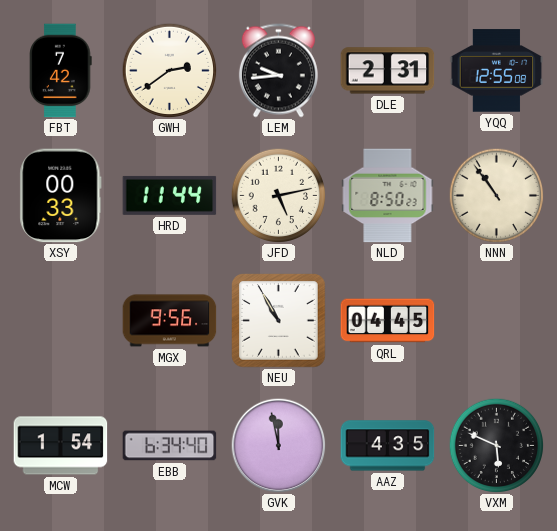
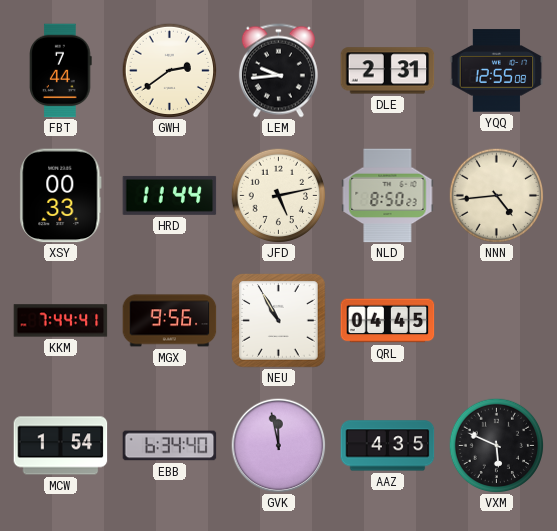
FBT: 7:42 -> 7:44 (61, 71)
NNN: 10:54 -> 4:44 (496, 195)
KKM: none -> 7:44 (61, 321)
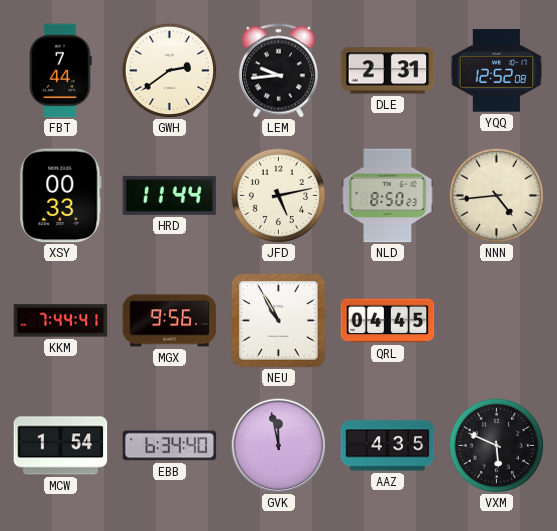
YQQ: 12:55 -> 12:52 (497, 71)
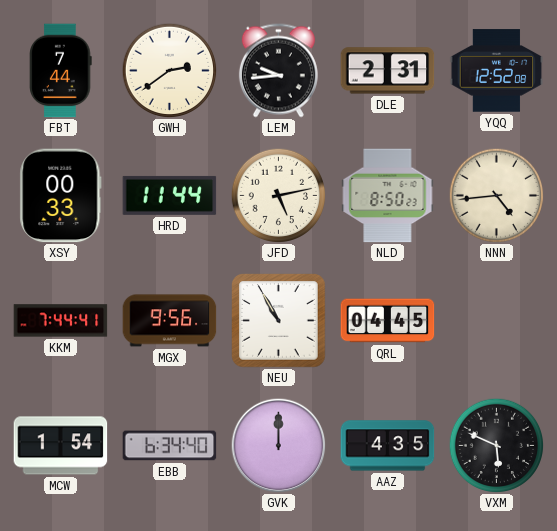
GVK: 11:58 -> 12:00 (278, 445)
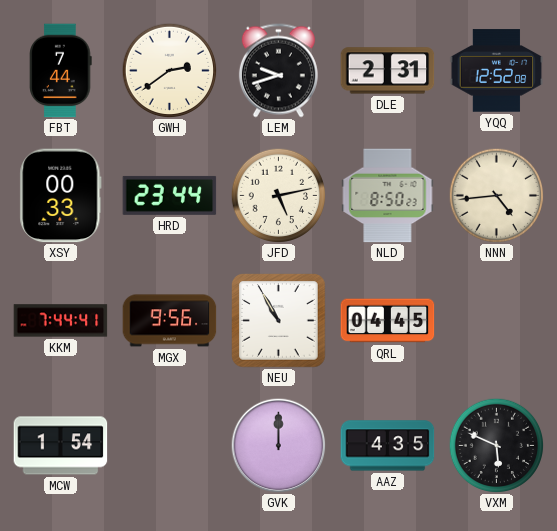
LEM: 9:44 -> 9:42 (278, 71)
HRD: 11:44 -> 23:44 (170, 195)
EBB: 6:34 -> none (170, 446)
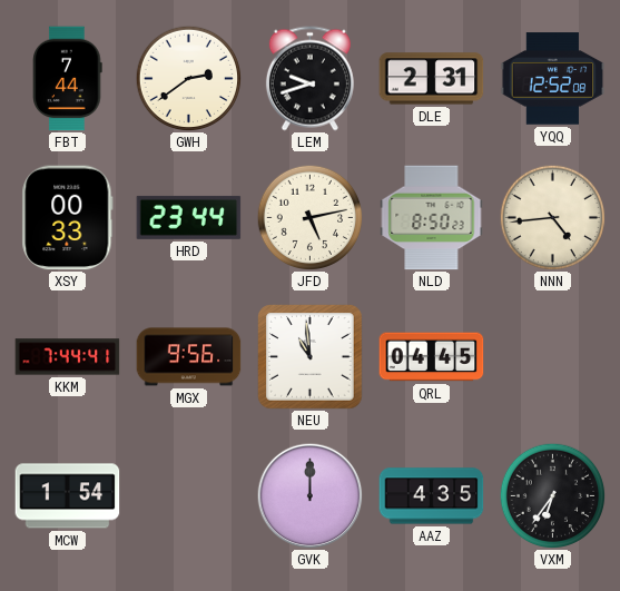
NEU: 10:55 -> 10:59 (311, 357)
VXM: 5:49 -> 6:36 (552, 495)
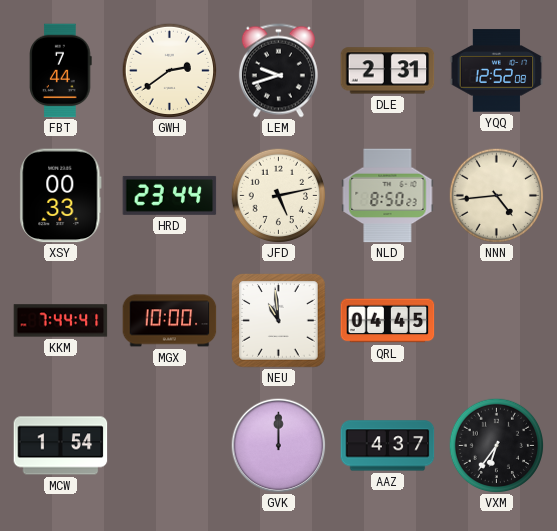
MGX: 9:56 -> 10:00 (170, 321)
AAZ: 4:35 -> 4:37 (388, 446)
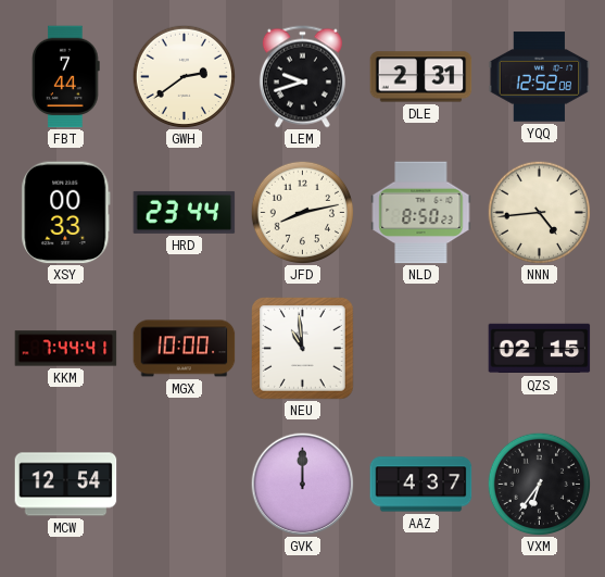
JFD: 5:13 -> 8:13 (302, 212)
QRL: 04:45 -> none (388, 321)
QZS: none -> 02:15 (540, 349)
MCW: 1:54 -> 12:54 (66, 485)
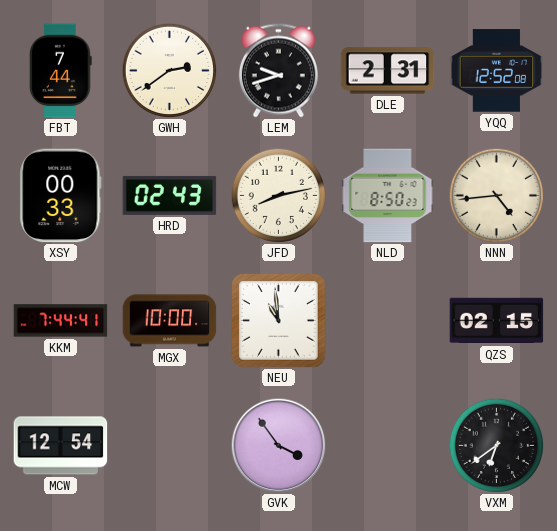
HRD: 23:44 -> 02:43 (170, 195)
GVK: 12:00 -> 3:54 (278, 445)
AAZ: 4:37 -> none (421, 485)
VXM: 6:36 -> 6:39 (496, 445)
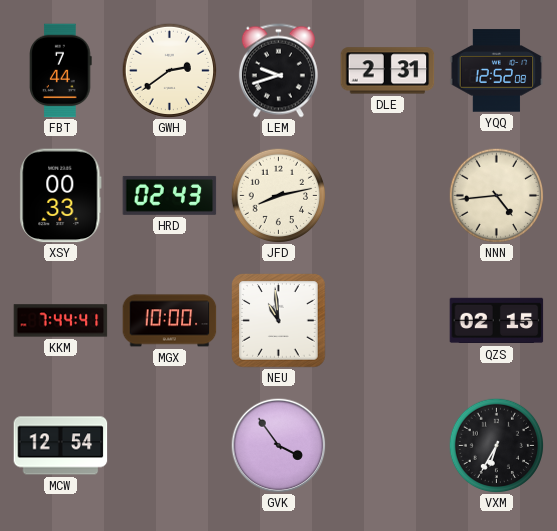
NLD: 8:50 -> none (388, 196)
VXM: 6:39 -> 6:35 (496, 445)
